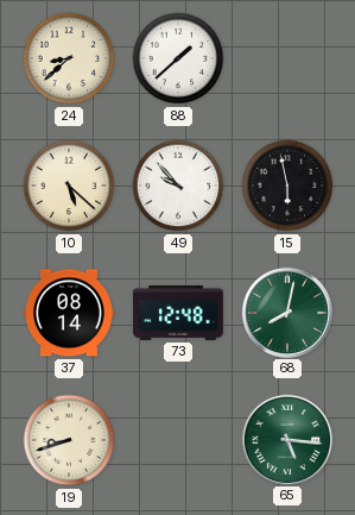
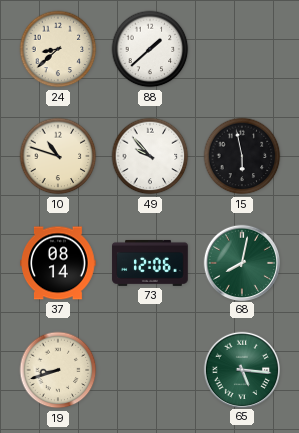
10: 5:22 -> 10:48 (58, 156)
73: 12:48 -> 12:06 (150, 263)
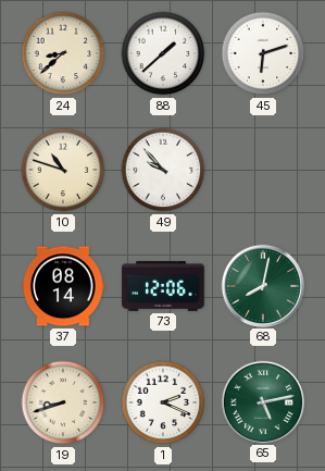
45: none -> 6:12 (263, 53)
15: 5:58 -> none (242, 156)
1: none -> 2:19 (163, 402)
65: 5:16 -> 5:13 (262, 401)
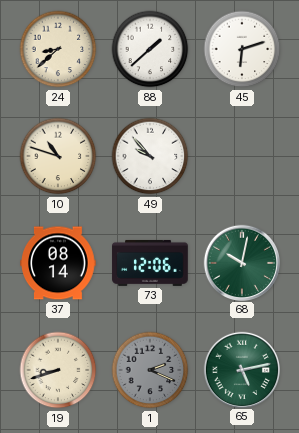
68: 8:02 -> 10:02 (241, 262)
1 dial: white -> grey (150, 370)
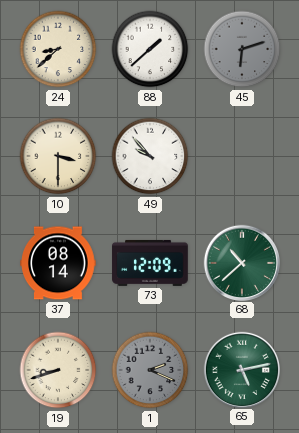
45 dial: white -> grey (242, 49)
10: 10:48 -> 3:30 (58, 156)
73: 12:06 -> 12:09 (150, 263)
68: 10:02 -> 10:38 (241, 262)
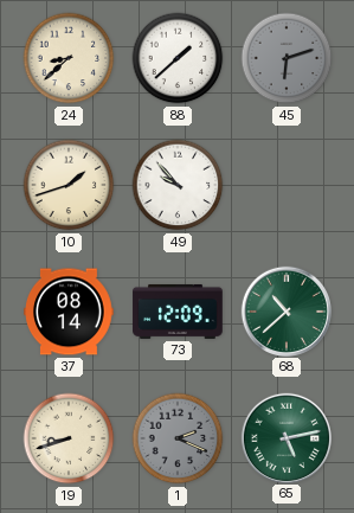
10: 3:30 -> 1:42 (69, 185)
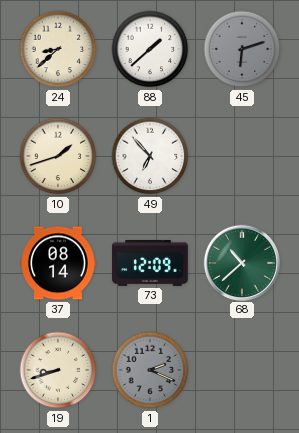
49: 9:53 -> 6:53 (150, 156)
65: 5:13 -> none (285, 437)
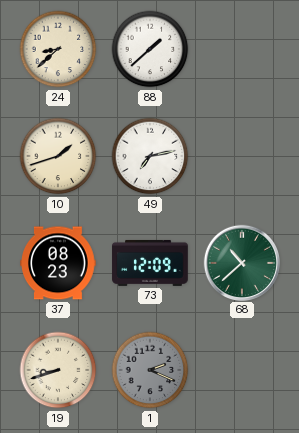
45: 6:12 -> none (242, 49)
49: 6:53 -> 7:13 (150, 156)
37: 08:14 -> 08:23 (58, 263)
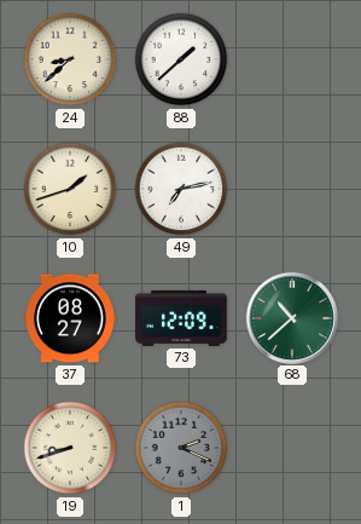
37: 08:23 -> 08:27 (70, 318)
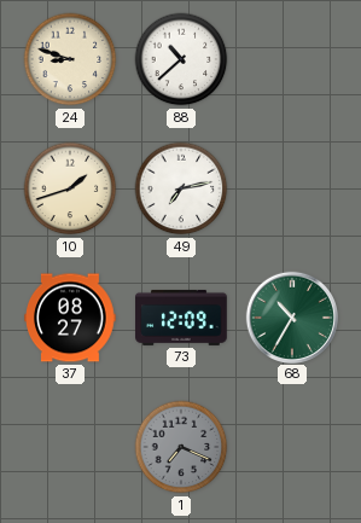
24: 8:38 -> 8:48 (70, 59)
88: 1:38 -> 10:38 (181, 59)
68: 10:38 -> 10:35 (291, 316)
19: 8:42 -> none (70, 448)
1: 2:19 -> 7:19 (181, 447)
